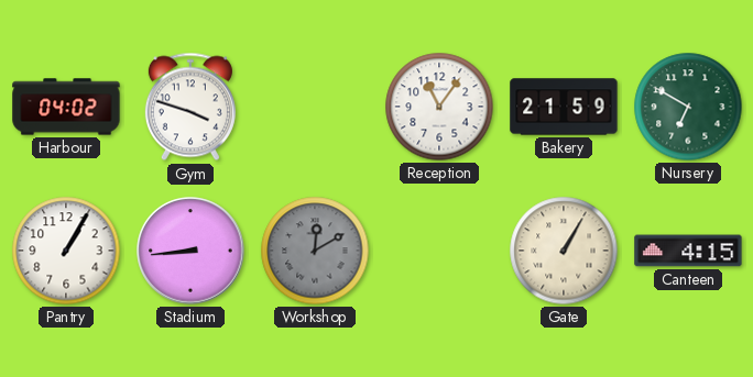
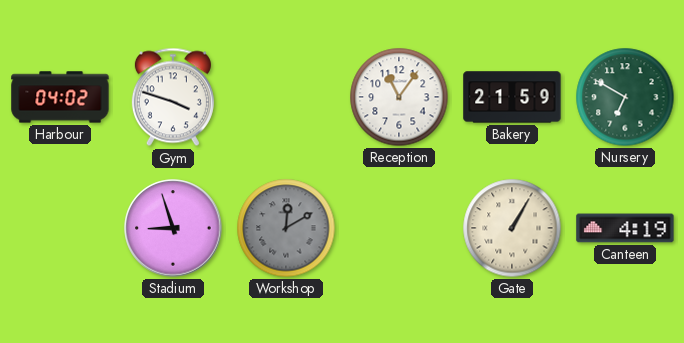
Pantry: 1:05 -> none (66, 251)
Stadium: 8:44 -> 8:57 (173, 228)
Canteen: 4:15 -> 4:19 (625, 228)
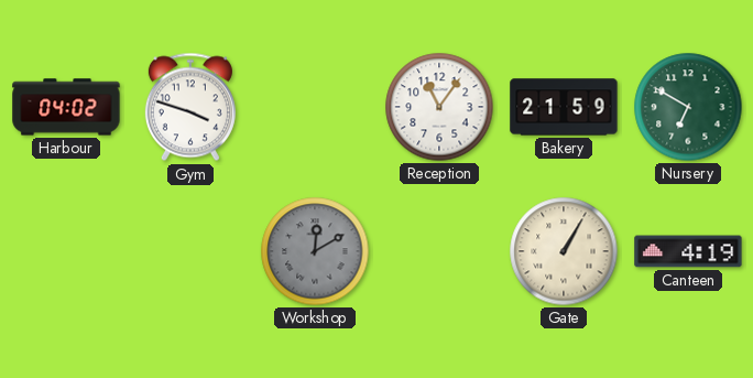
Stadium: 8:57 -> none (173, 228)
